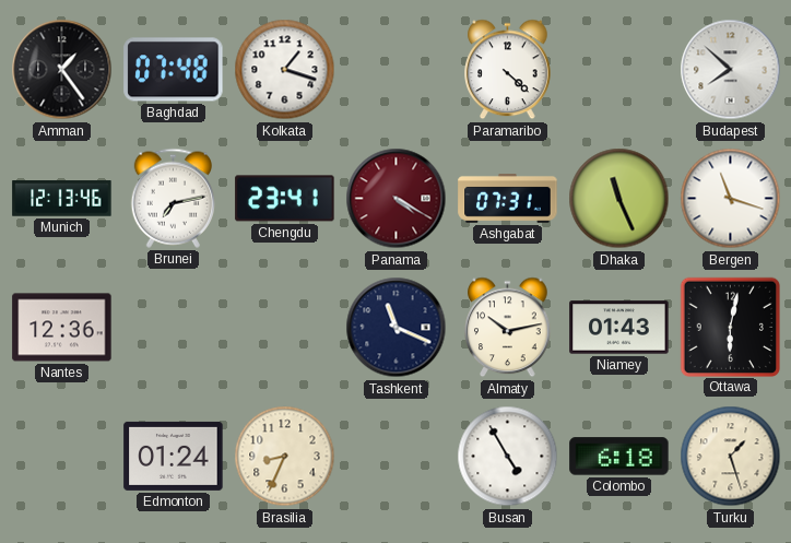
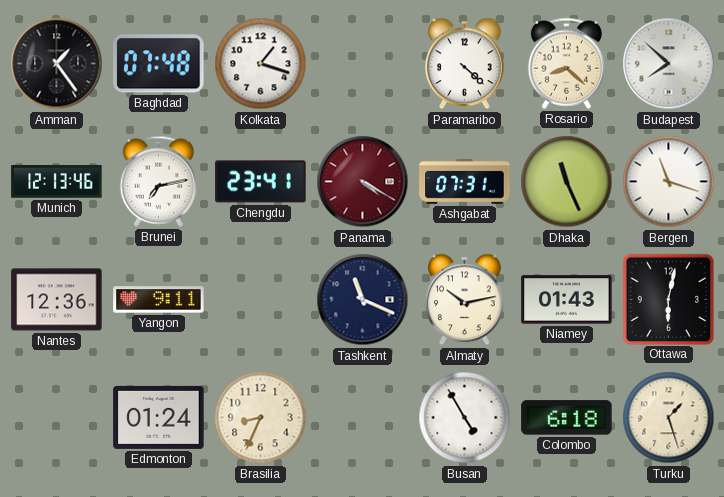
Rosario: none -> 8:22 (566, 63)
Yangon: none -> 9:11 (159, 300)
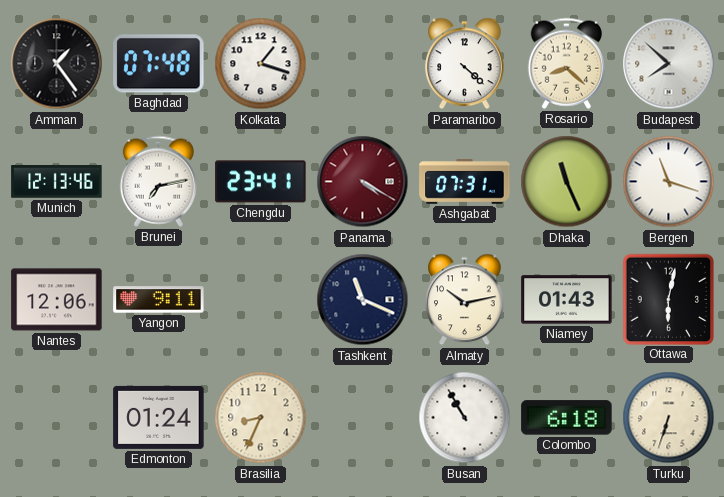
Nantes: 12:36 -> 12:06 (57, 300)
Busan: 4:55 -> 10:55 (465, 418)
Turku: 1:27 -> 6:33 (669, 418)
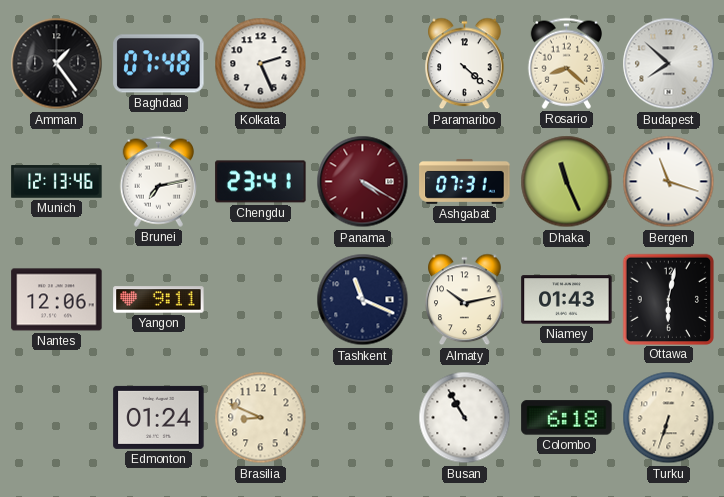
Kolkata: 1:18 -> 2:26 (261, 64)
Brasilia: 8:34 -> 8:49 (261, 418)
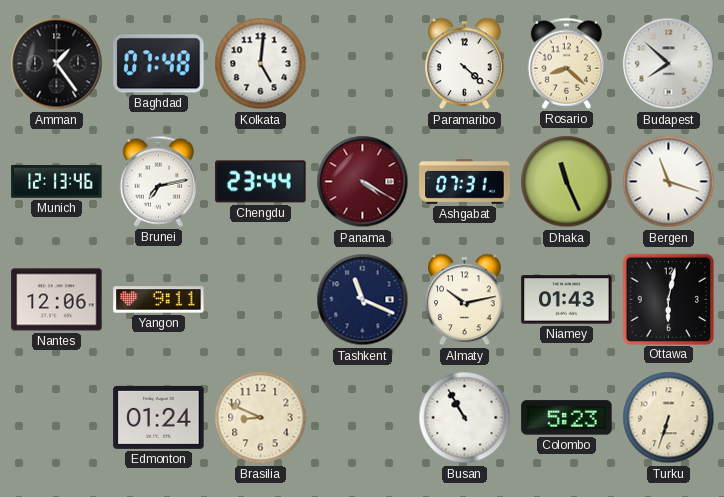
Kolkata: 2:26 -> 5:01 (261, 64)
Chengdu: 23:41 -> 23:44 (261, 182)
Colombo: 6:18 -> 5:23 (567, 418)
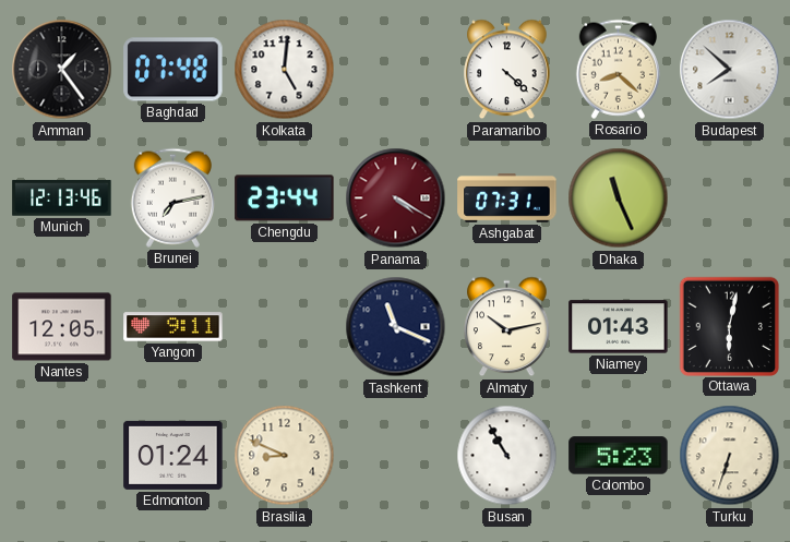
Bergen: 11:18 -> none (669, 182)
Nantes: 12:06 -> 12:05 (62, 327)
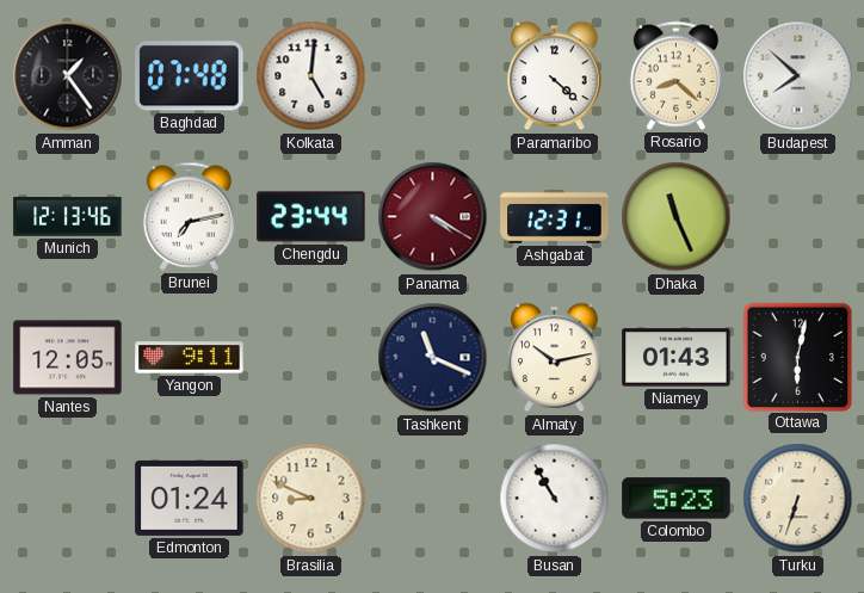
Ashgabat: 07:31 -> 12:31 (555, 216)
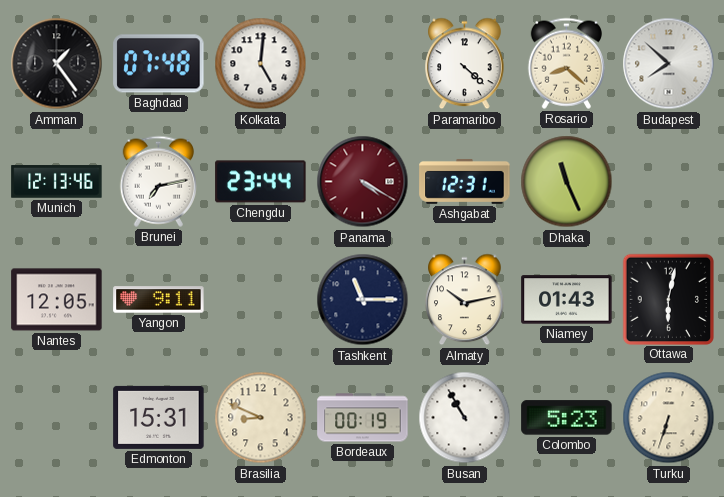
Tashkent: 11:19 -> 11:15 (363, 300)
Edmonton: 01:24 -> 15:31 (159, 417)
Bordeaux: none -> 00:19 (363, 418)
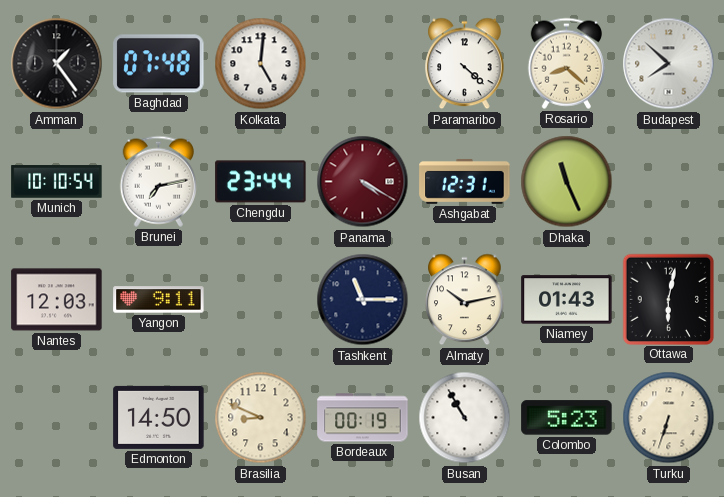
Munich: 12:13 -> 10:10 (57, 182)
Nantes: 12:05 -> 12:03 (57, 300)
Edmonton: 15:31 -> 14:50 (159, 417)
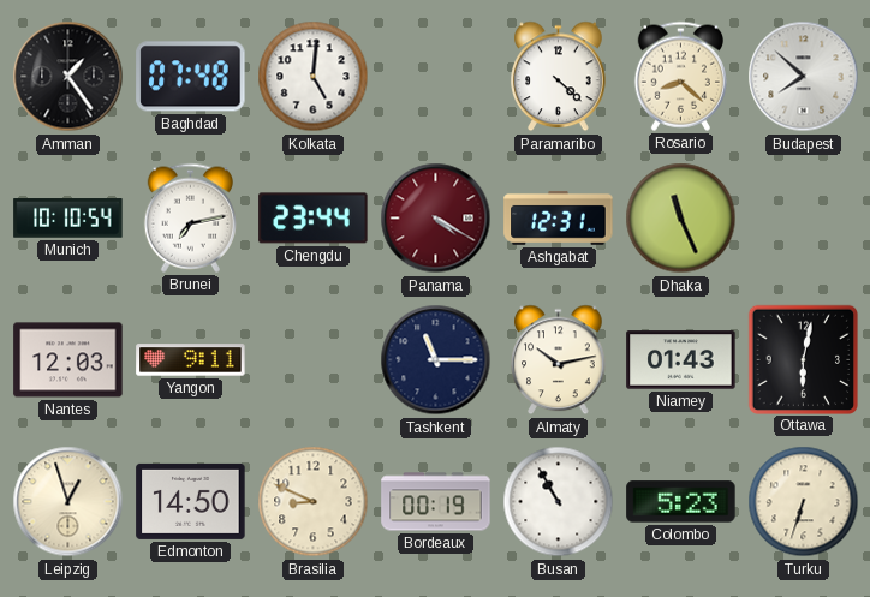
Leipzig: none -> 12:57 (68, 502)
